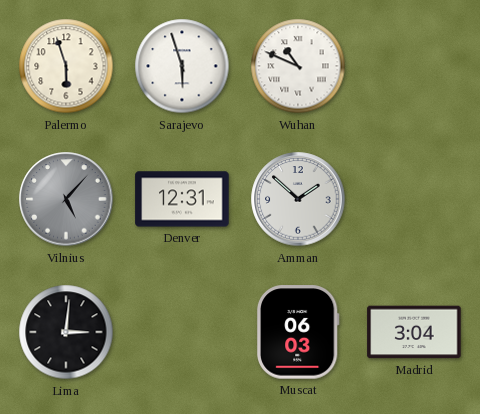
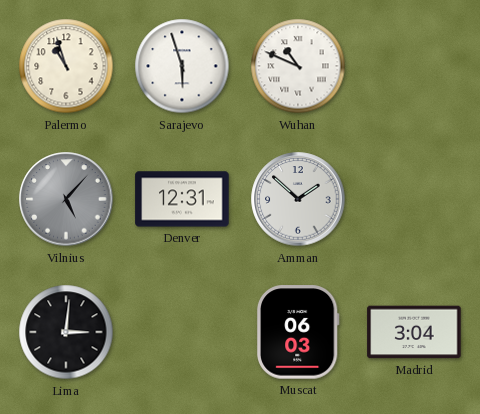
Palermo: 5:57 -> 10:57 (66, 66)
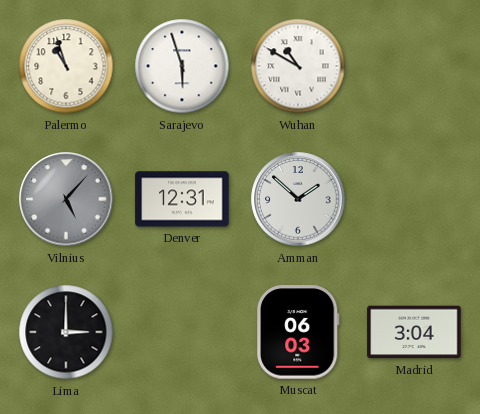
Wuhan: 10:49 -> 10:50 (298, 66)
Lima: 3:01 -> 3:00 (66, 332)
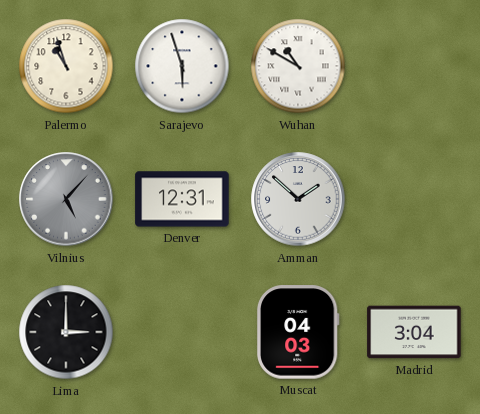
Muscat: 06:03 -> 04:03 (298, 332)
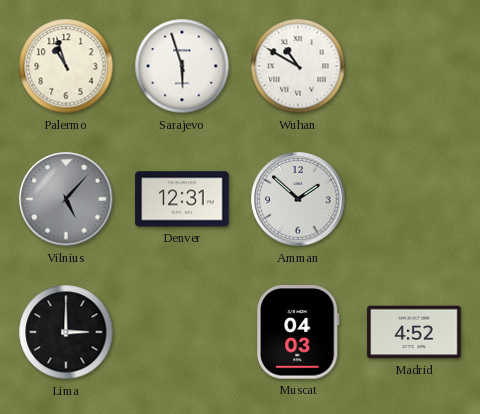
Madrid: 3:04 -> 4:52 (414, 332)
